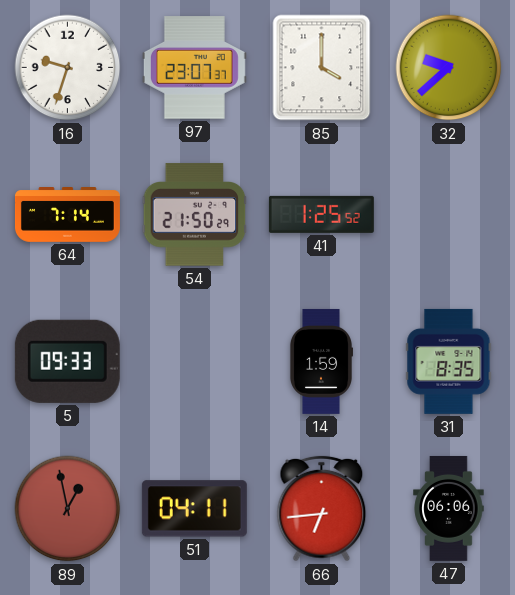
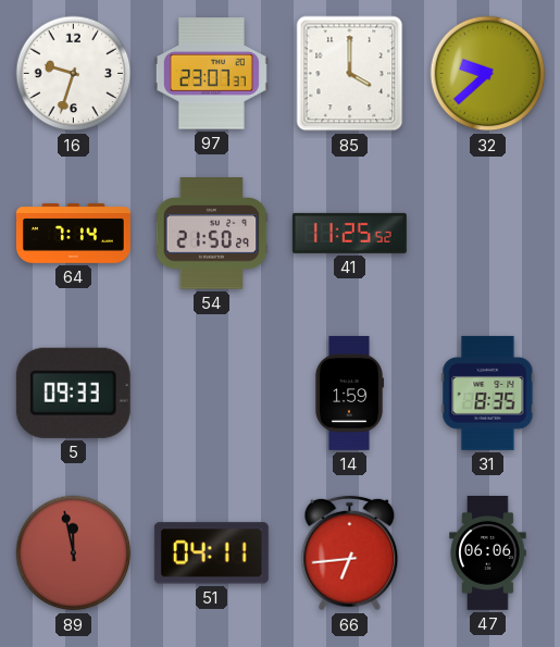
41: 1:25 -> 11:25 (349, 233)
89: 12:58 -> 11:58 (74, 553)
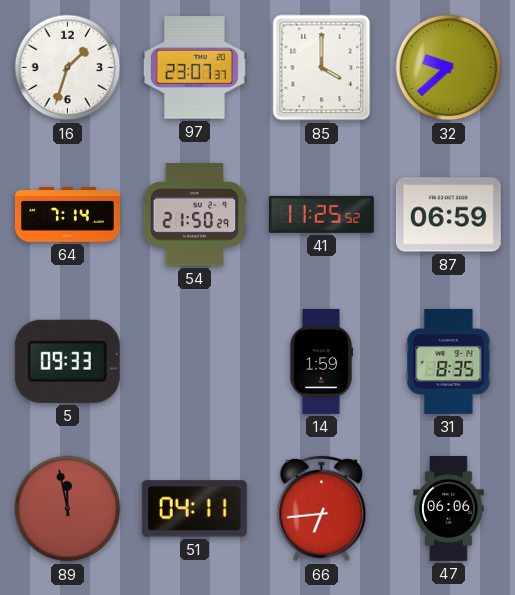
16: 9:33 -> 1:33 (68, 68)
87: none -> 06:59 (448, 215)
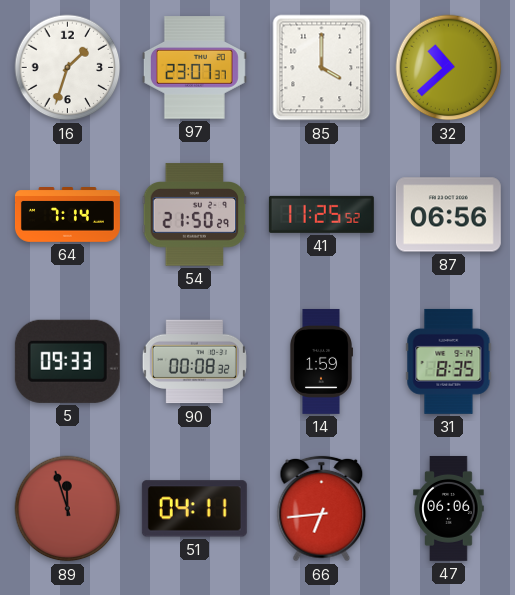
32: 9:38 -> 10:38 (449, 68)
87: 06:59 -> 06:56 (448, 215)
90: none -> 00:08 (194, 362)
89: 11:58 -> 11:57 (68, 509)
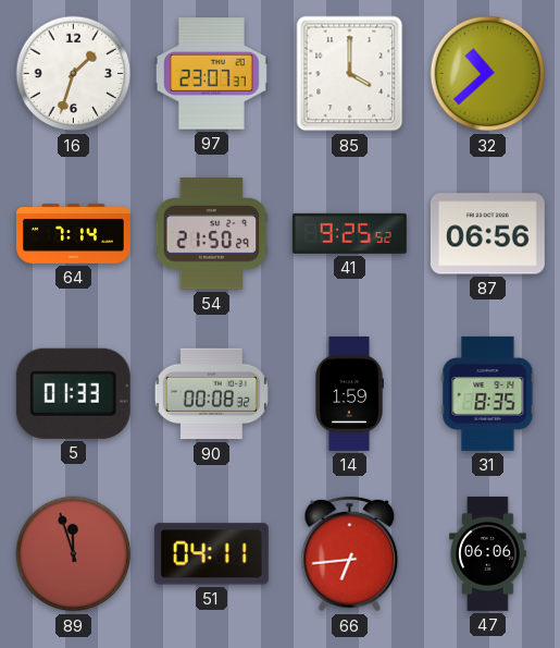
41: 11:25 -> 9:25 (349, 233)
5: 09:33 -> 01:33 (73, 393)
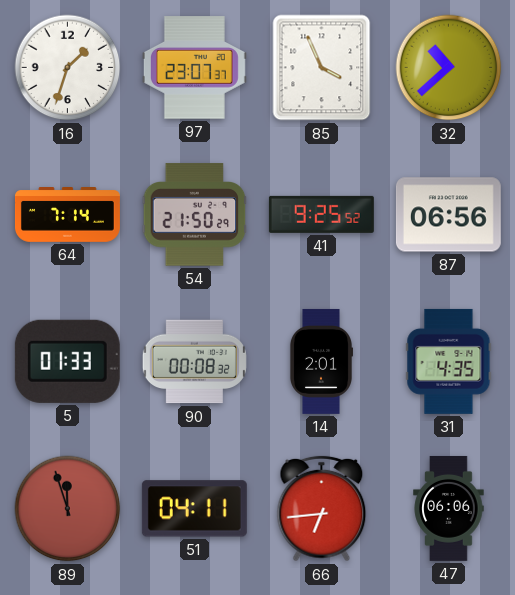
85: 4:00 -> 3:56 (322, 68)
14: 1:59 -> 2:01 (320, 361)
31: 8:35 -> 4:35 (449, 361)
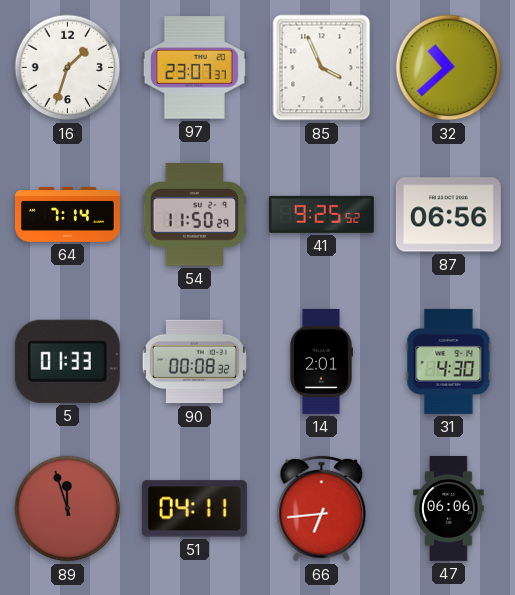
54: 21:50 -> 11:50 (195, 215)
31: 4:35 -> 4:30 (449, 361)
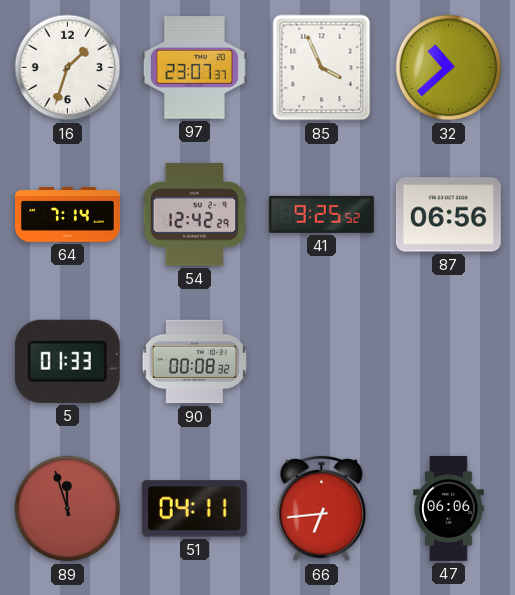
54: 11:50 -> 12:42 (195, 215)
14: 2:01 -> none (320, 361)
31: 4:30 -> none (449, 361)
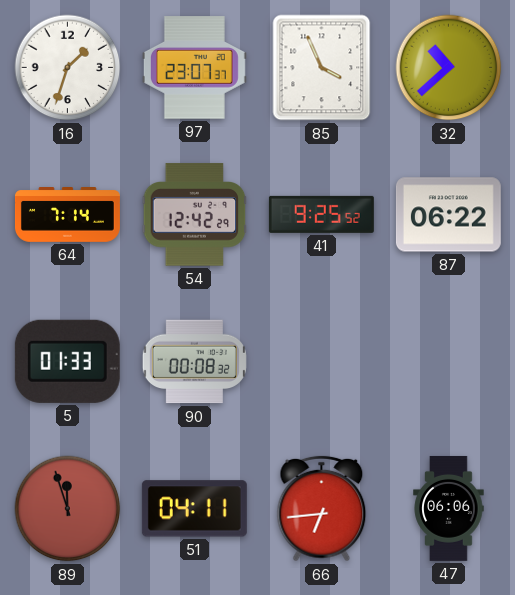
87: 06:56 -> 06:22 (448, 215)
